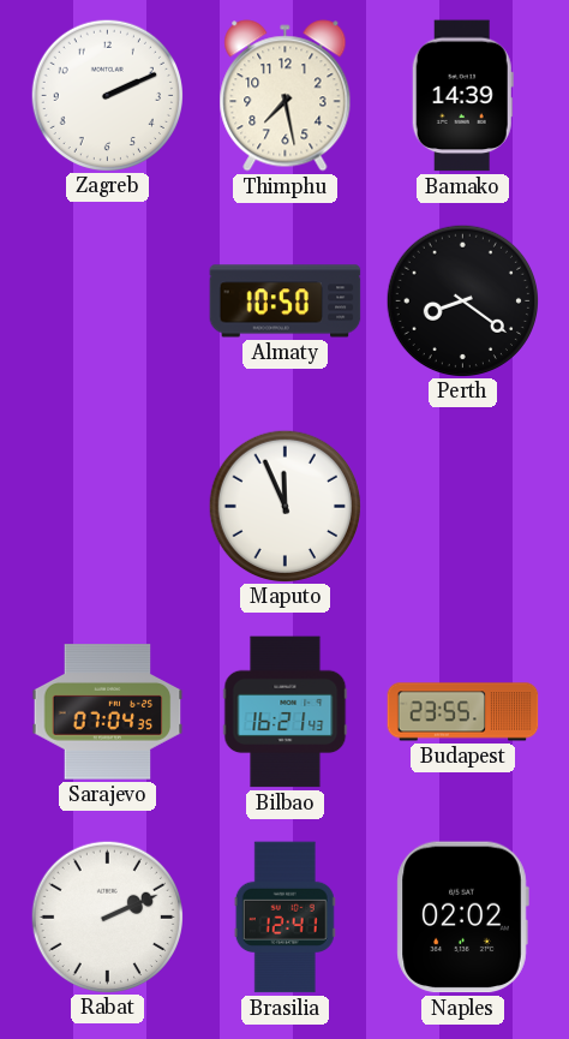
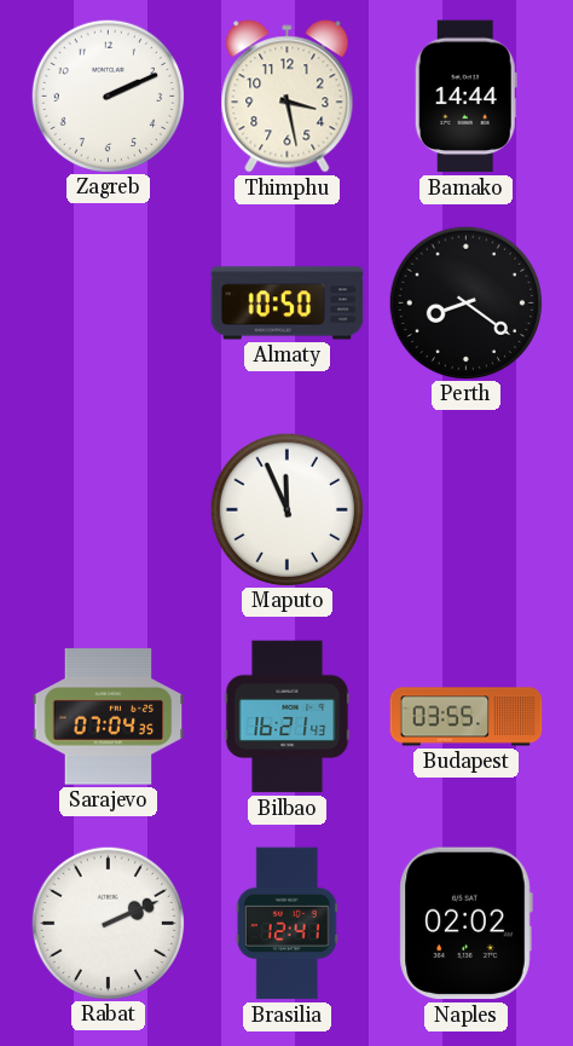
Thimphu: 7:28 -> 3:28 (288, 97)
Bamako: 14:39 -> 14:44 (465, 97)
Budapest: 23:55 -> 03:55 (467, 717)
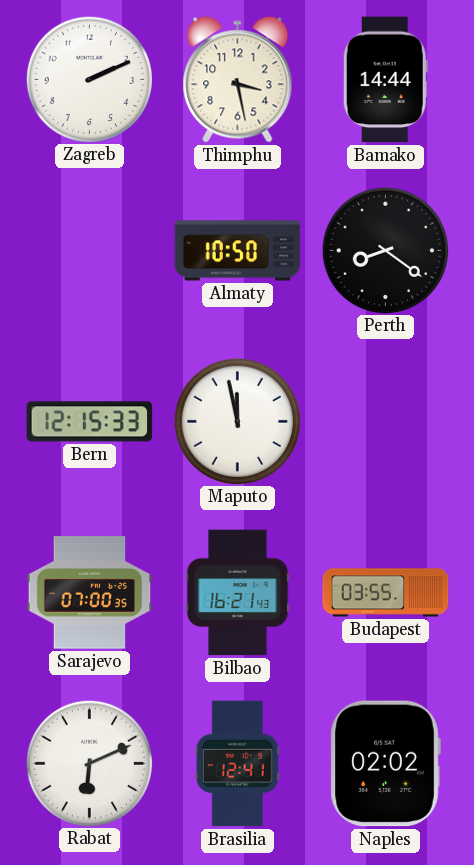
Bern: none -> 12:15 (90, 422)
Maputo: 11:56 -> 11:58 (237, 421)
Sarajevo: 07:04 -> 07:00 (90, 593)
Rabat: 2:11 -> 6:11 (89, 763)
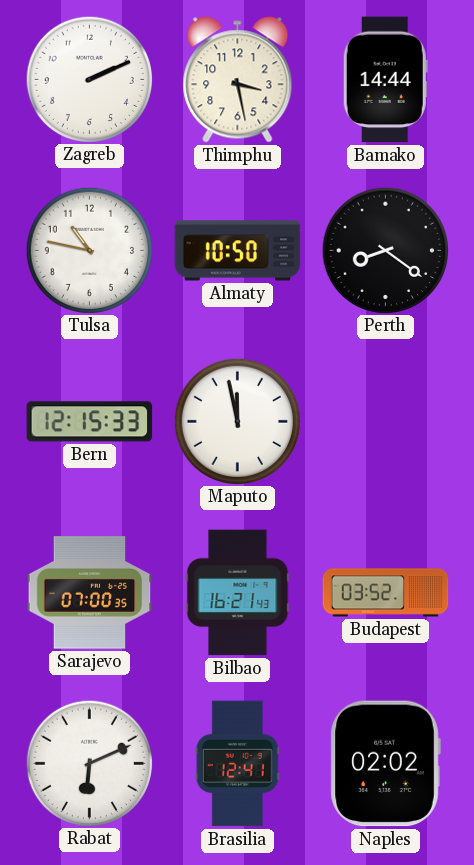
Tulsa: none -> 10:47 (89, 250)
Budapest: 03:55 -> 03:52 (386, 593)
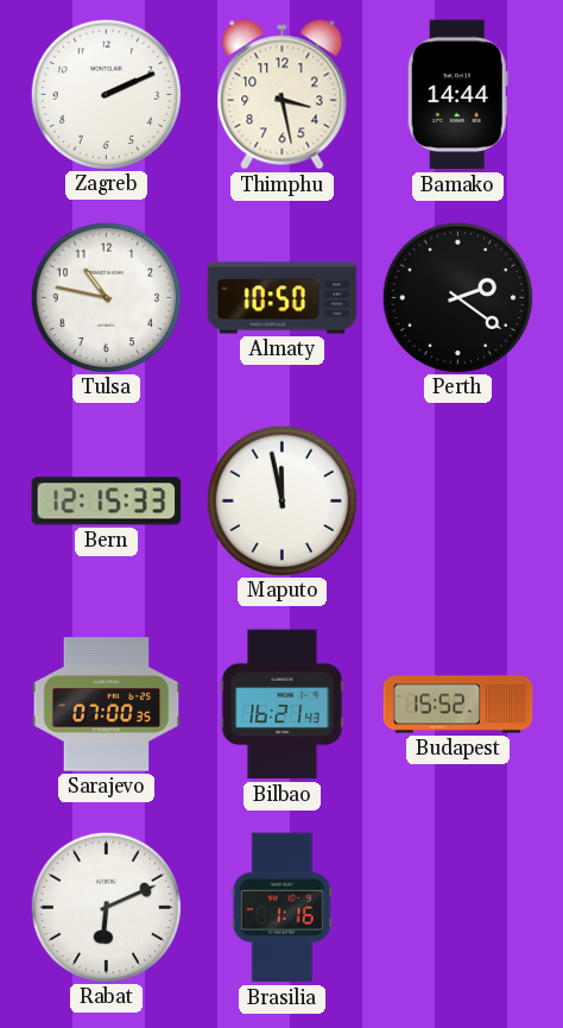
Perth: 8:21 -> 2:21 (457, 297)
Budapest: 03:52 -> 15:52 (458, 705)
Brasilia: 12:41 -> 1:16 (281, 908)
Naples: 02:02 -> none (385, 764)
